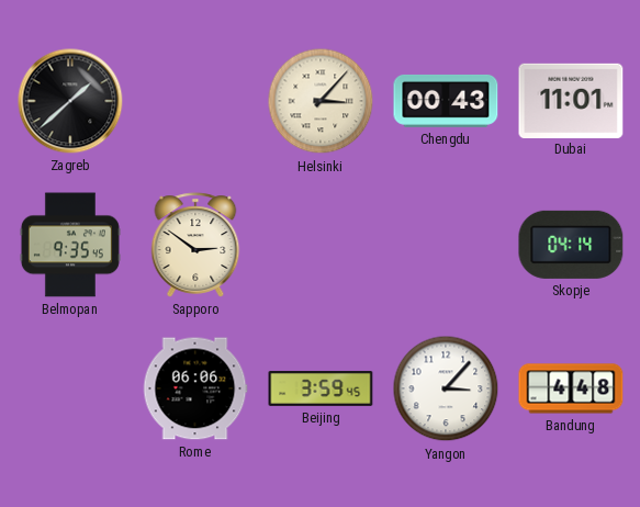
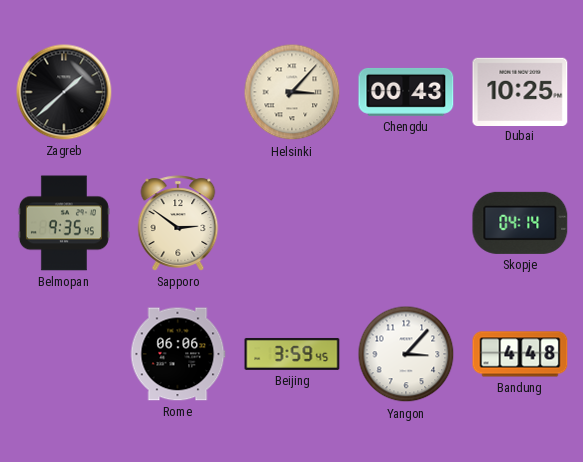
Dubai: 11:01 -> 10:25 (520, 91)
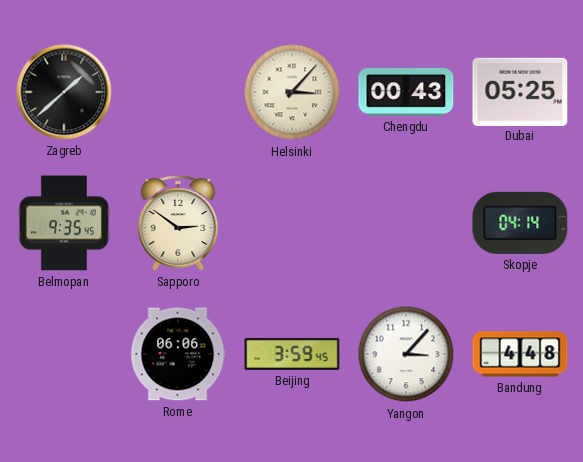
Dubai: 10:25 -> 05:25 (520, 91)
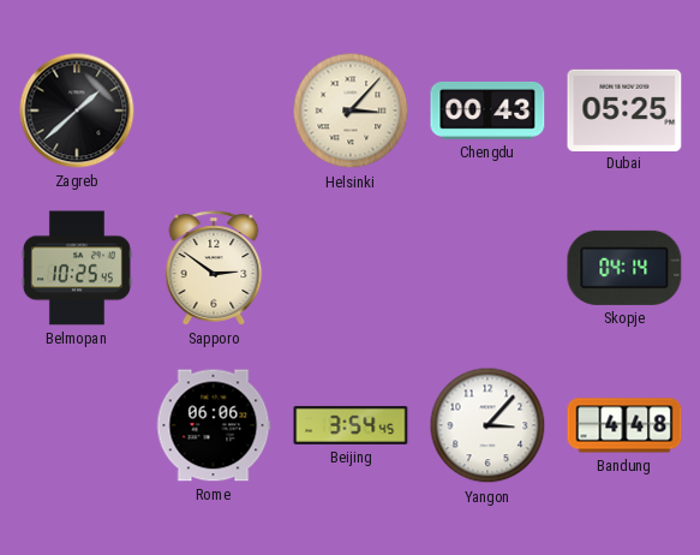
Belmopan: 9:35 -> 10:25 (77, 268)
Beijing: 3:59 -> 3:54 (351, 425)
